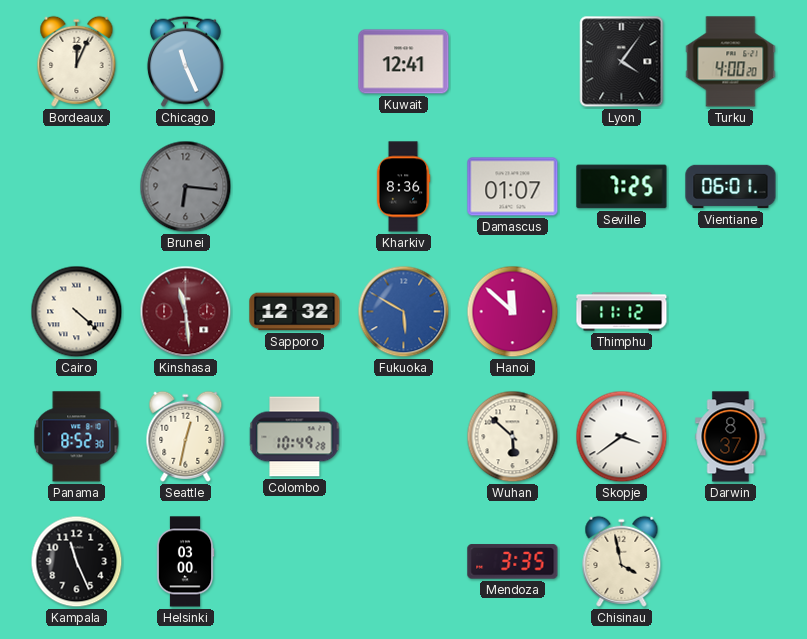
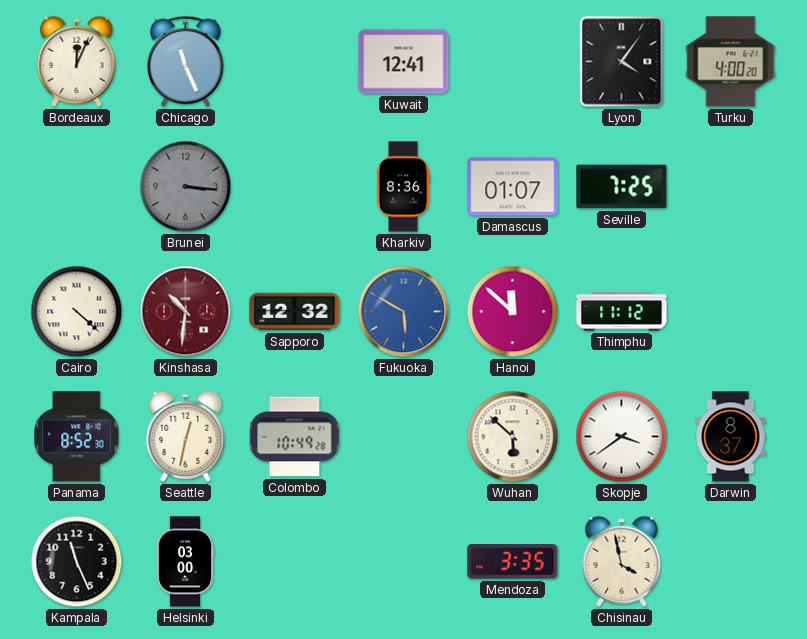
Brunei: 6:16 -> 3:16 (186, 187)
Vientiane: 06:01 -> none (731, 187)
Kinshasa: 11:29 -> 10:31 (186, 312)
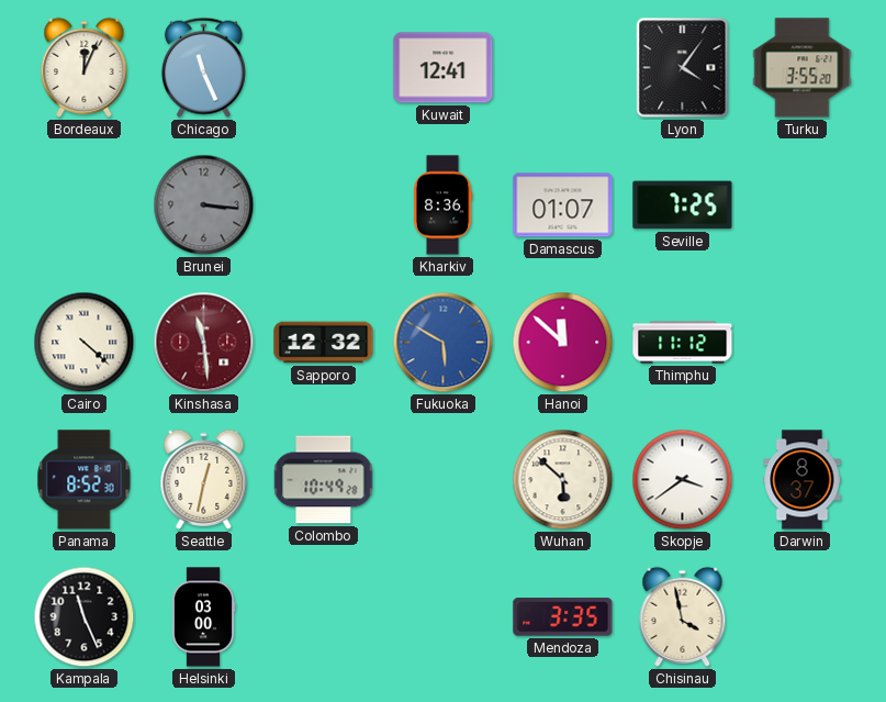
Turku: 4:00 -> 3:55 (803, 68)
Kinshasa: 10:31 -> 11:29 (204, 343)
